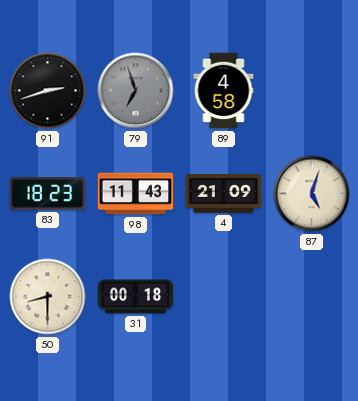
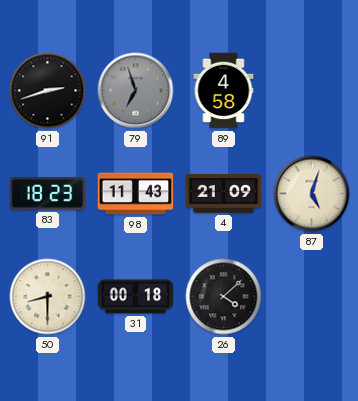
26: none -> 4:08 (224, 297)
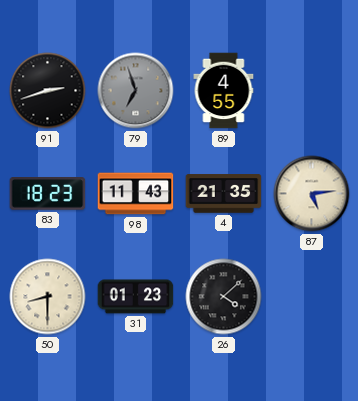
89: 4:58 -> 4:55 (224, 91)
4: 21:09 -> 21:35 (224, 194)
87: 5:03 -> 5:14 (312, 194)
31: 00:18 -> 01:23 (136, 297)
